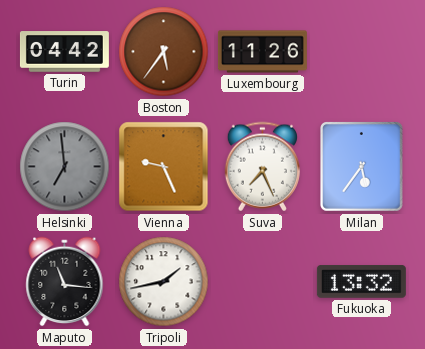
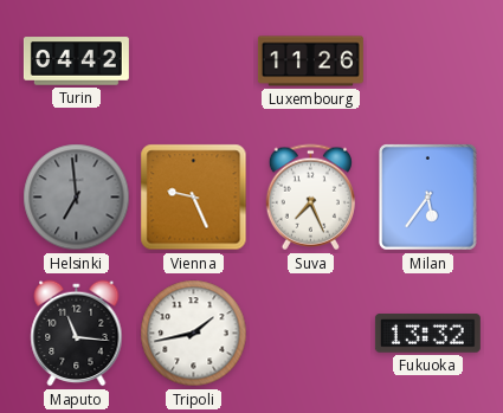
Boston: 5:36 -> none (164, 52)
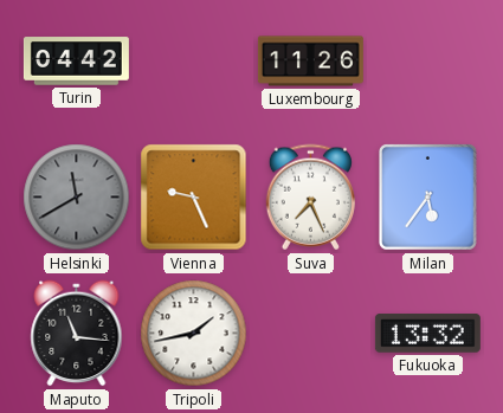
Helsinki: 6:59 -> 11:40 (77, 198)
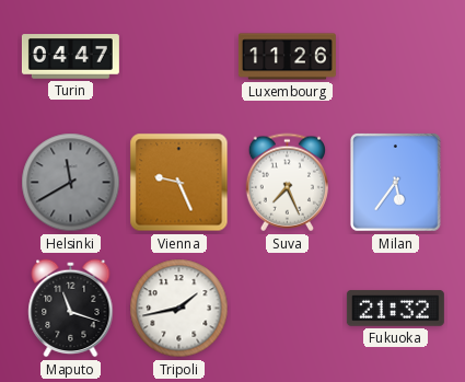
Turin: 04:42 -> 04:47 (70, 57)
Maputo: 11:16 -> 11:18 (71, 309)
Fukuoka: 13:32 -> 21:32 (395, 309)
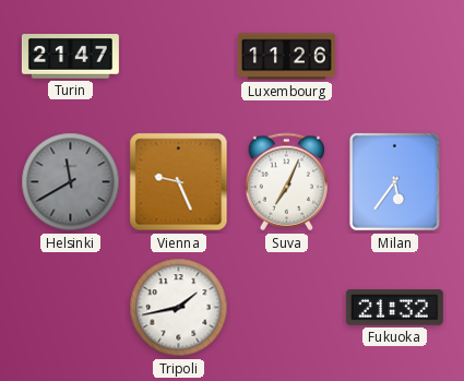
Turin: 04:47 -> 21:47 (70, 57)
Suva: 7:26 -> 7:04 (286, 182)
Maputo: 11:18 -> none (71, 309)
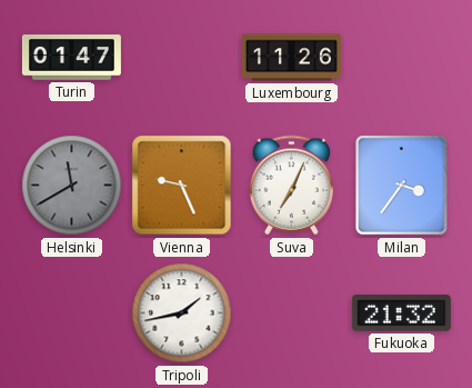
Turin: 21:47 -> 01:47 (71, 58)
Milan: 5:36 -> 3:36 (402, 186)
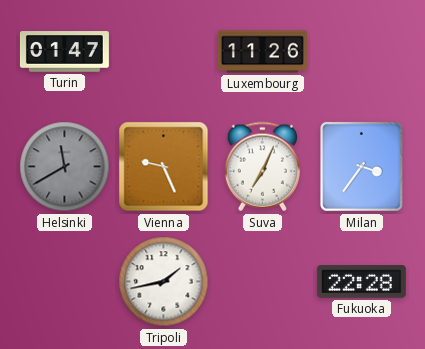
Fukuoka: 21:32 -> 22:28 (361, 282)
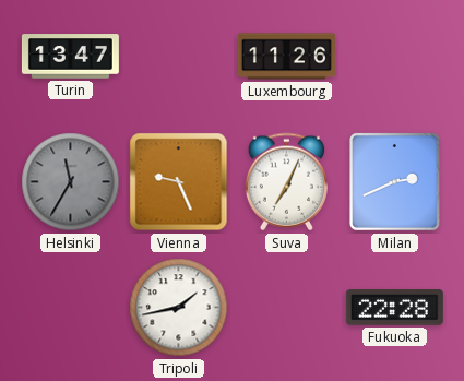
Turin: 01:47 -> 13:47 (70, 57)
Helsinki: 11:40 -> 11:35 (71, 182)
Milan: 3:36 -> 2:41 (395, 182)
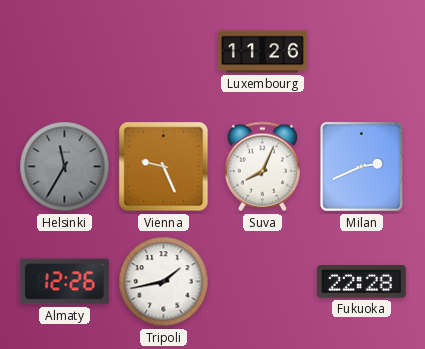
Turin: 13:47 -> none (70, 57)
Suva: 7:04 -> 8:04 (262, 167)
Almaty: none -> 12:26 (64, 282)
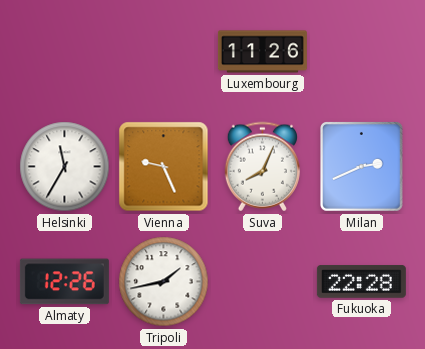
Helsinki dial: grey -> white (65, 167)
